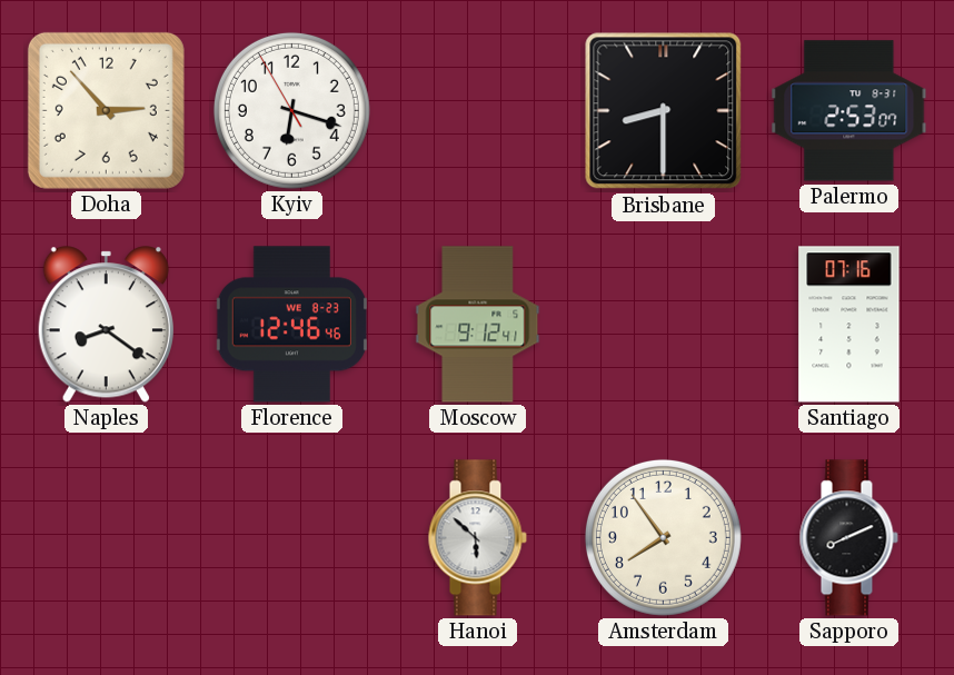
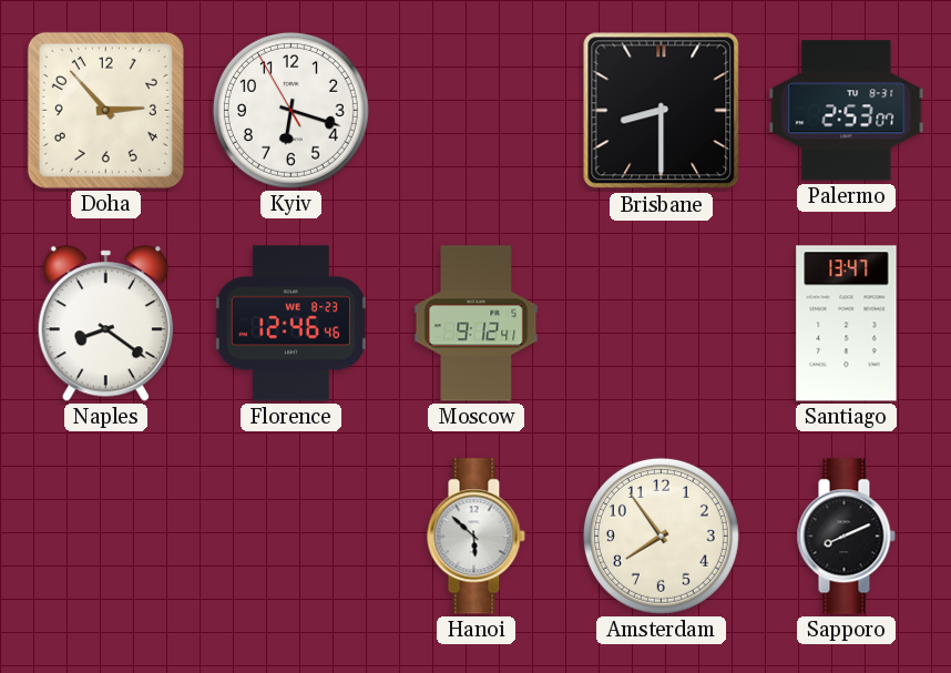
Santiago: 07:16 -> 13:47 (847, 324)
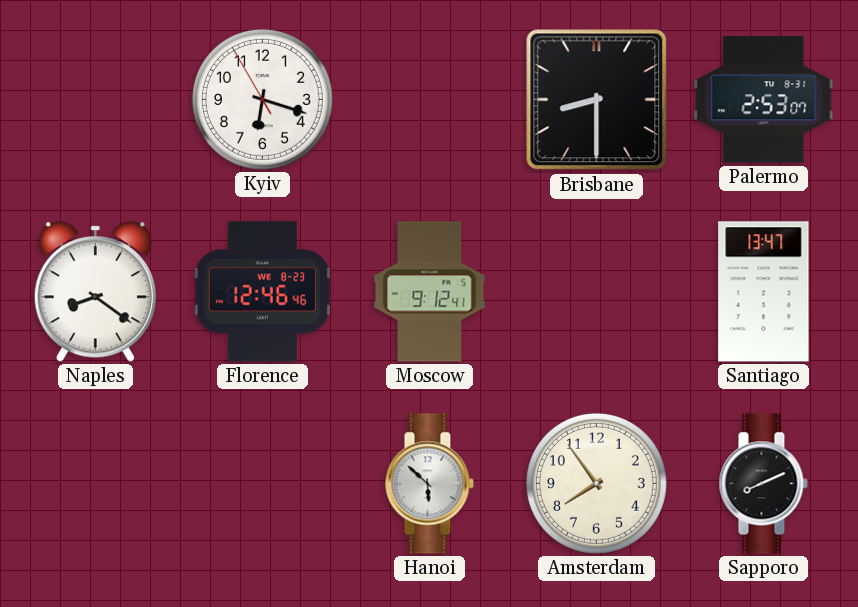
Doha: 2:53 -> none (105, 110)
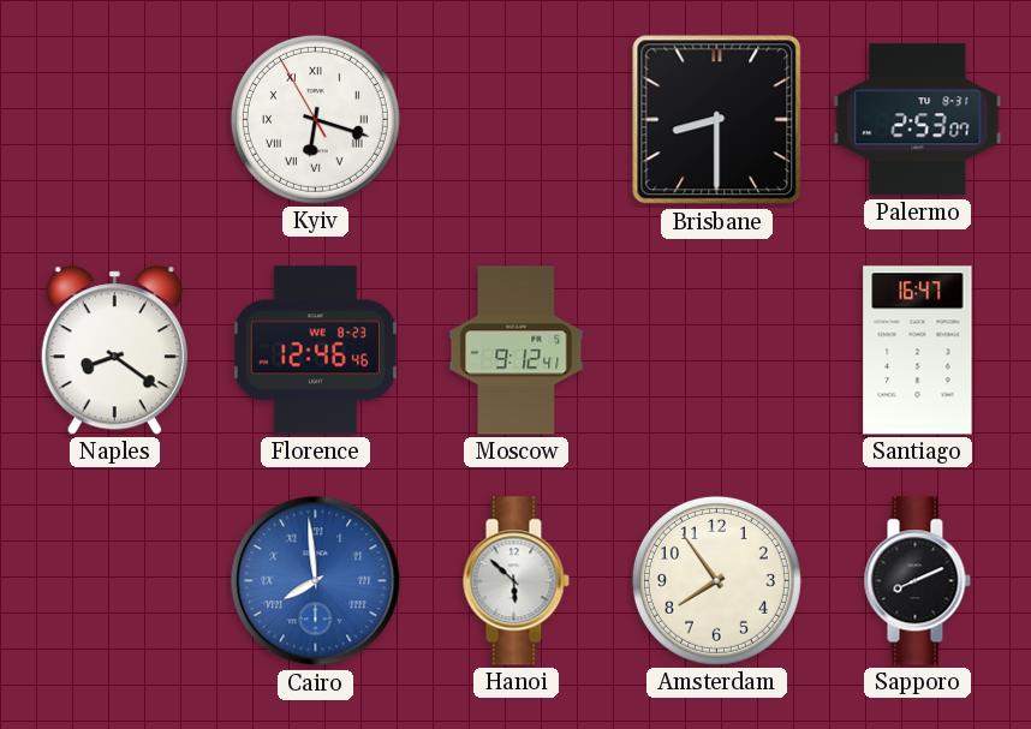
Kyiv numerals: Arabic -> Roman (315, 119)
Santiago: 13:47 -> 16:47 (918, 351)
Cairo: none -> 7:59 (316, 581)
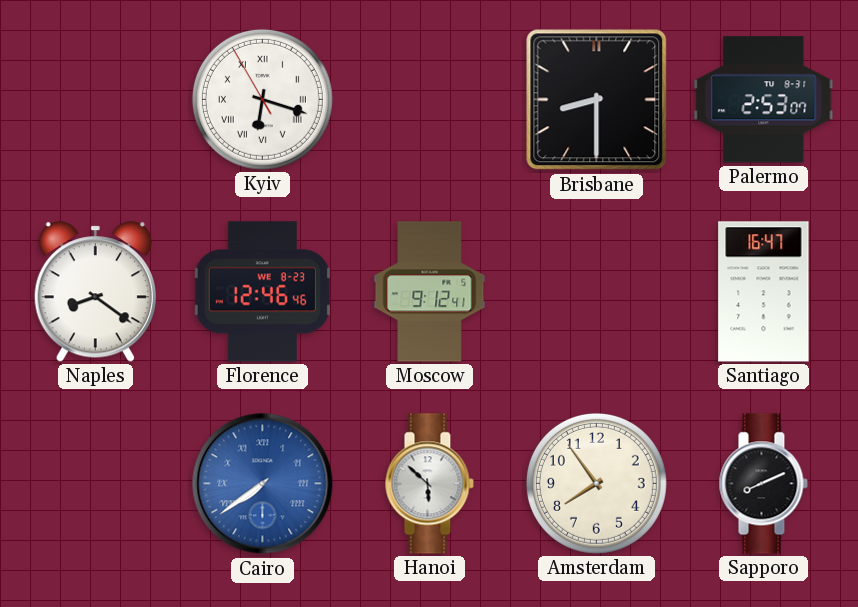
Cairo: 7:59 -> 7:39 (263, 484)
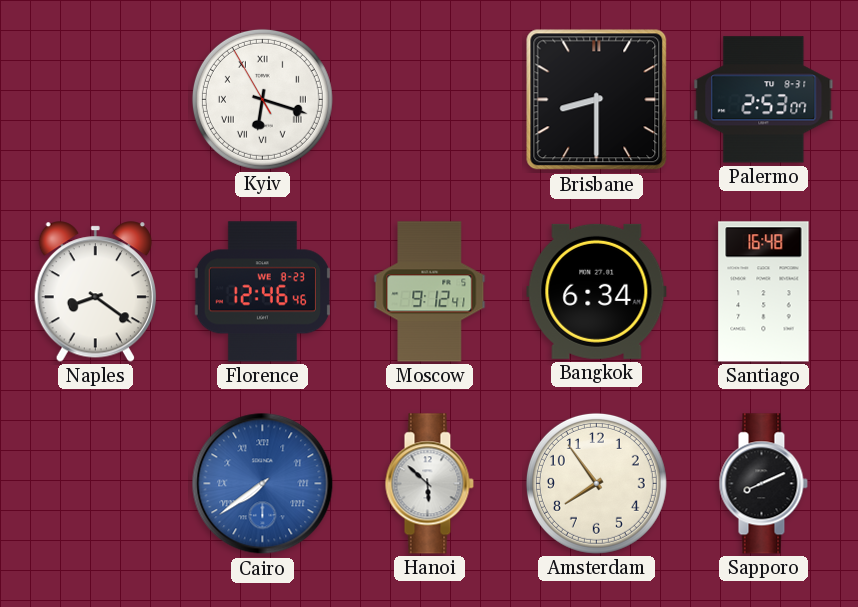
Bangkok: none -> 6:34 (597, 291)
Santiago: 16:47 -> 16:48 (764, 292)
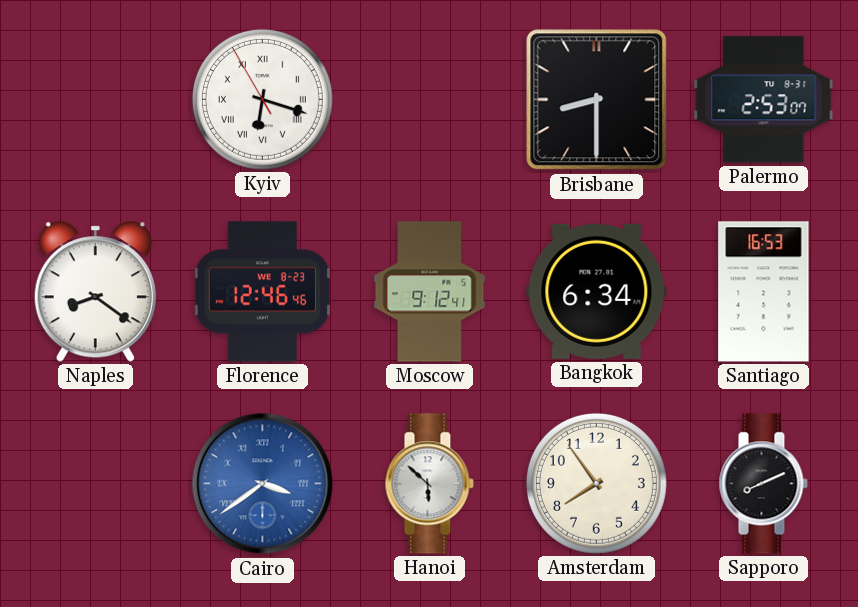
Santiago: 16:48 -> 16:53 (764, 292)
Cairo: 7:39 -> 3:39 (263, 484)
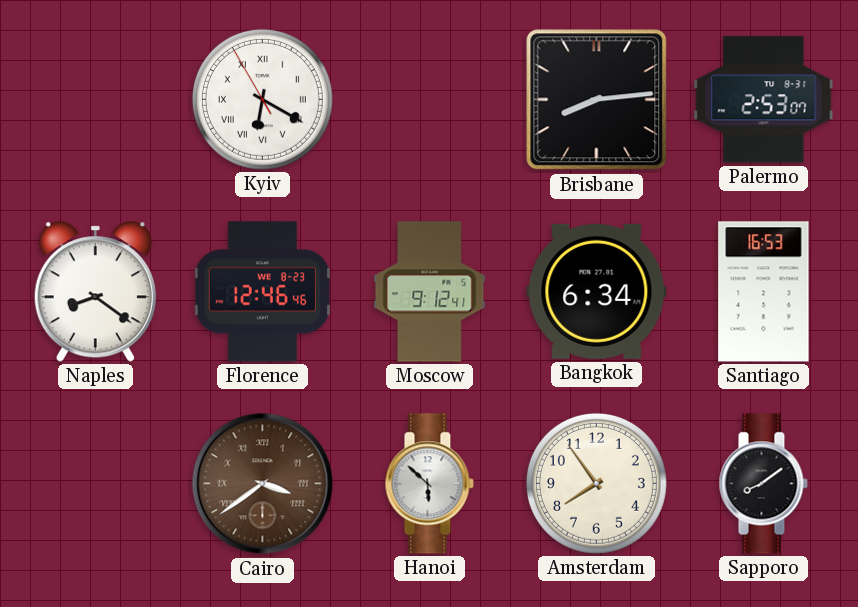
Kyiv: 6:17 -> 6:19 (262, 99)
Brisbane: 8:30 -> 8:14 (597, 100)
Cairo dial: blue -> brown (263, 484)
Sapporo: 8:11 -> 8:09 (763, 484)
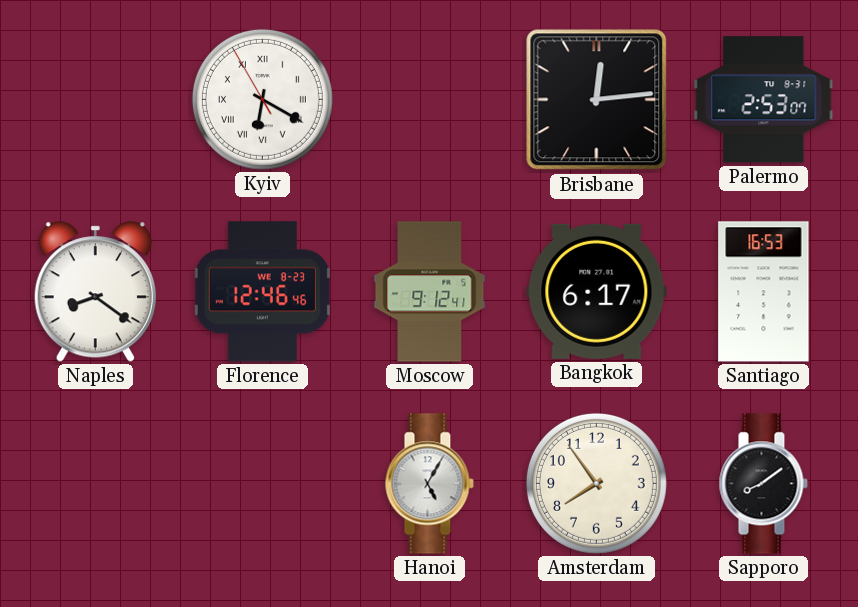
Brisbane: 8:14 -> 12:14 (597, 100)
Bangkok: 6:34 -> 6:17 (597, 291)
Cairo: 3:39 -> none (263, 484)
Hanoi: 5:52 -> 5:05 (429, 484)
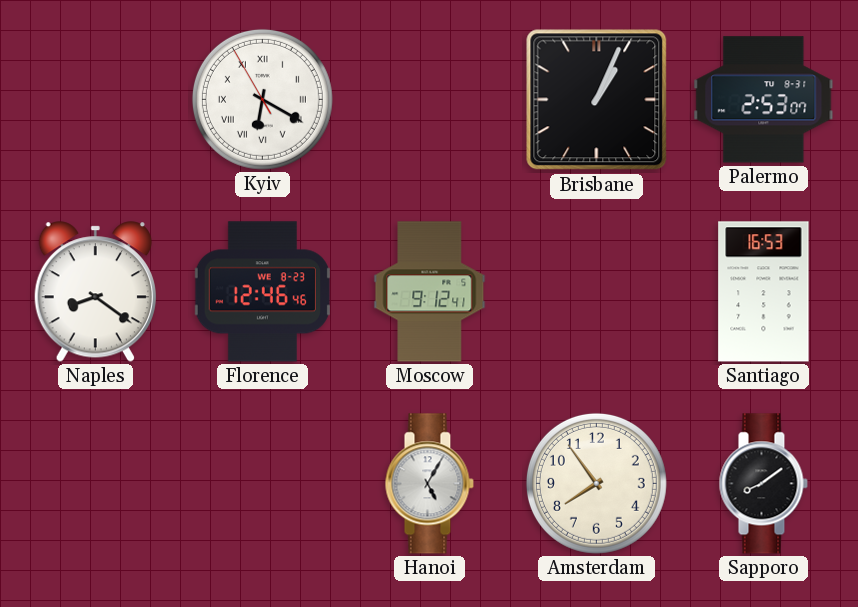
Brisbane: 12:14 -> 1:04 (597, 100)
Bangkok: 6:17 -> none (597, 291)
